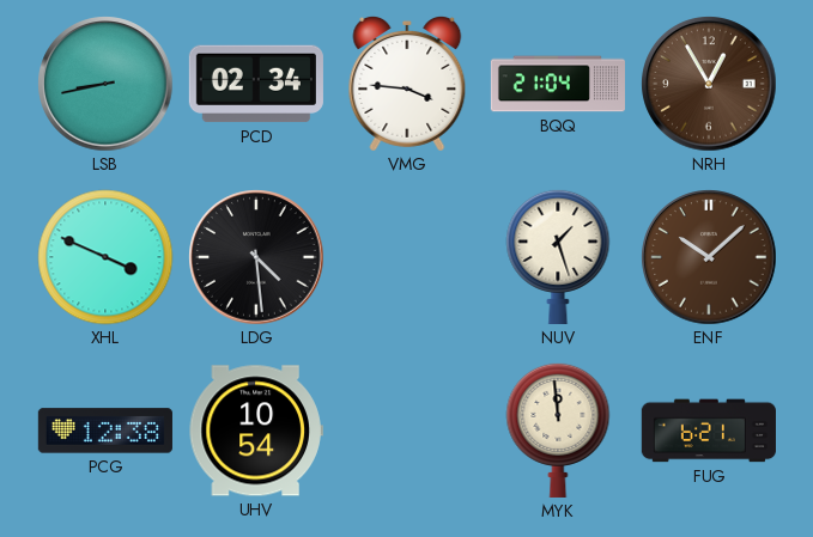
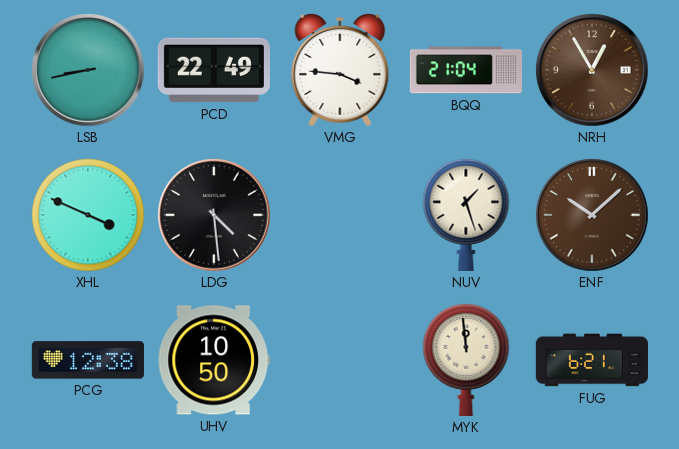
PCD: 02:34 -> 22:49 (214, 70)
UHV: 10:54 -> 10:50 (214, 360)
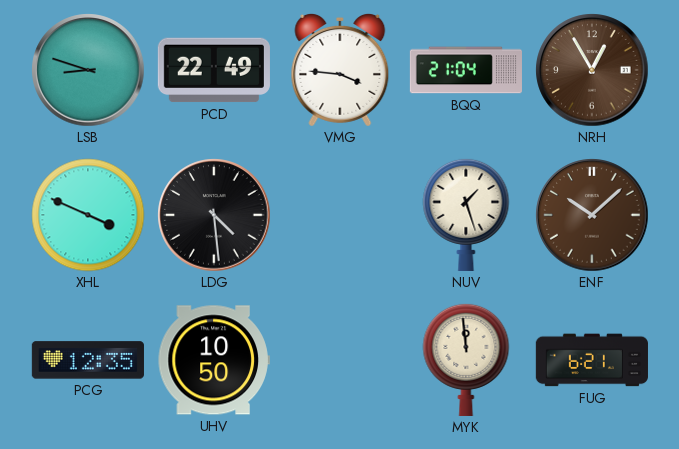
LSB: 8:43 -> 8:48 (88, 70)
PCG: 12:38 -> 12:35 (88, 360)
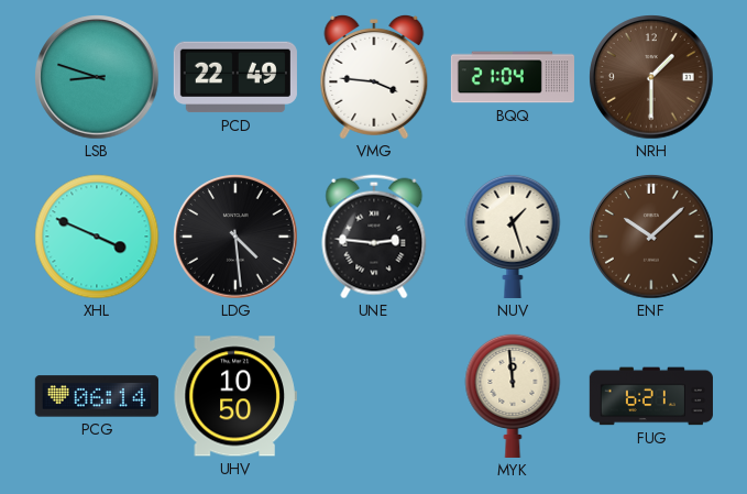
NRH: 12:55 -> 1:30 (651, 77)
UNE: none -> 2:46 (374, 237)
PCG: 12:35 -> 06:14 (97, 396)
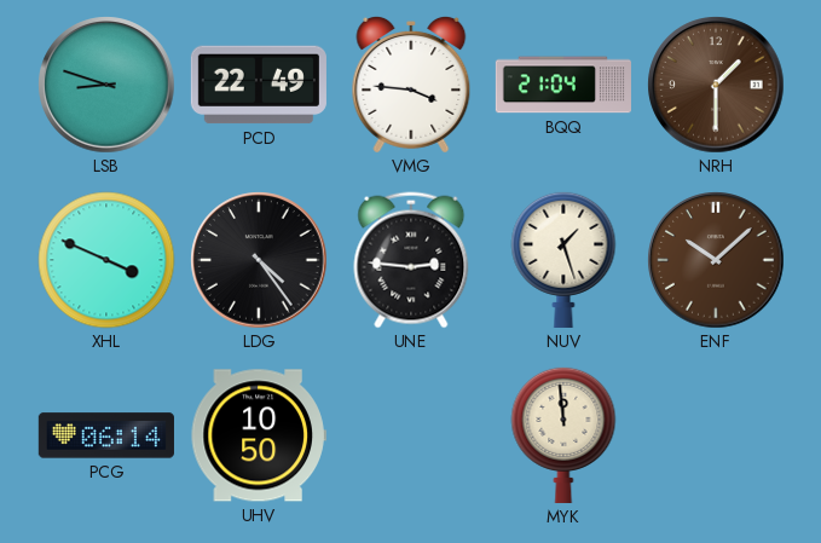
LDG: 4:29 -> 4:24 (259, 260)
FUG: 6:21 -> none (651, 396)
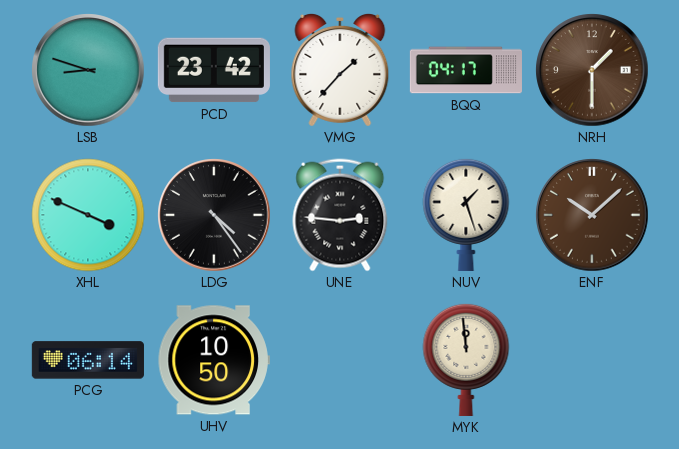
PCD: 22:49 -> 23:42 (214, 70)
VMG: 3:46 -> 1:37 (340, 70)
BQQ: 21:04 -> 04:17 (466, 70)
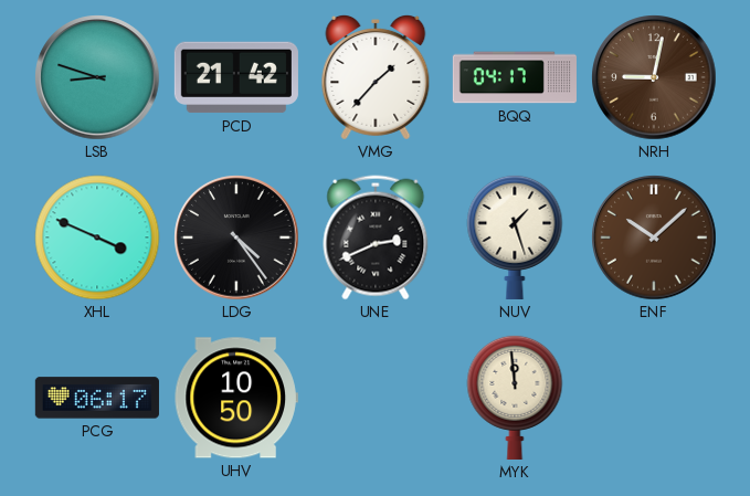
PCD: 23:42 -> 21:42 (236, 77)
NRH: 1:30 -> 9:02 (654, 77)
UNE: 2:46 -> 2:41 (376, 238)
PCG: 06:14 -> 06:17 (97, 398)
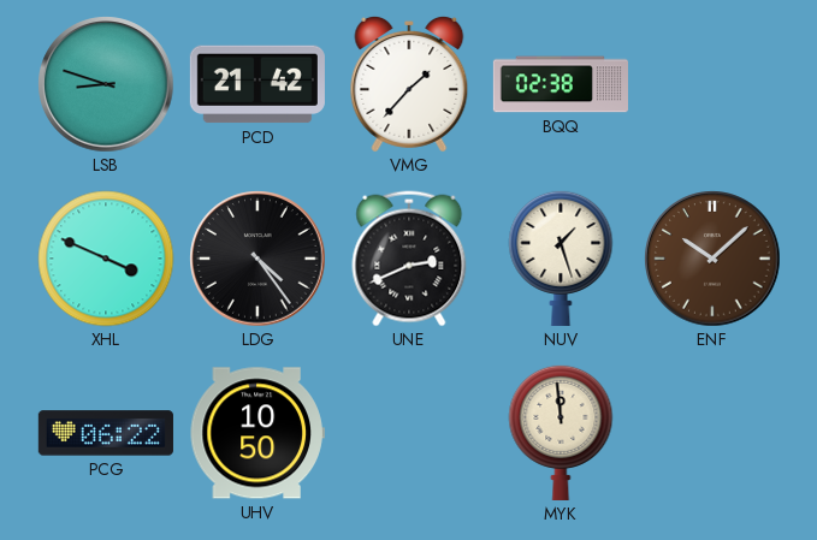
BQQ: 04:17 -> 02:38 (561, 84)
NRH: 9:02 -> none (654, 77)
PCG: 06:17 -> 06:22 (106, 433)
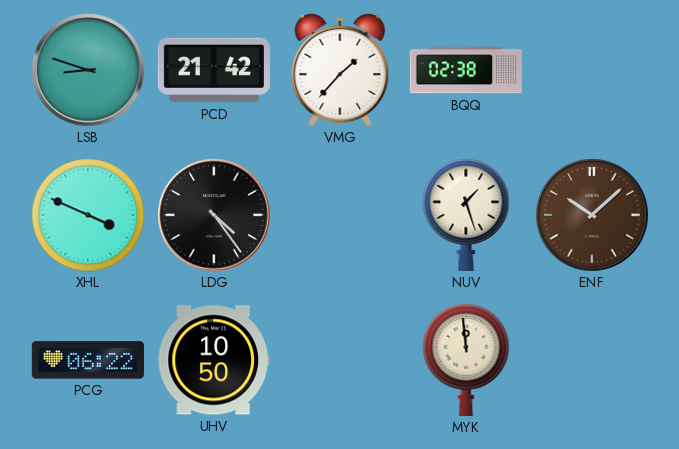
UNE: 2:41 -> none (409, 259)
